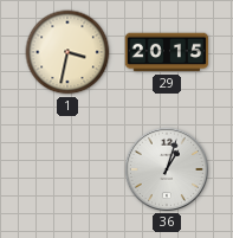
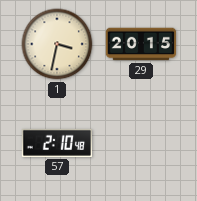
57: none -> 2:10 (56, 143)
36: 1:03 -> none (166, 168)
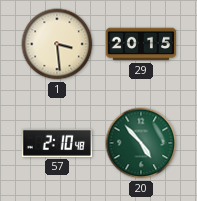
1: 3:32 -> 3:29 (57, 44)
20: none -> 4:53 (141, 143)
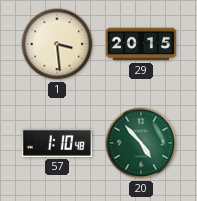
57: 2:10 -> 1:10 (56, 143)
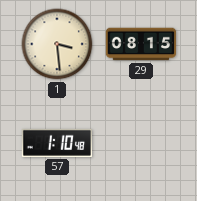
29: 20:15 -> 08:15 (141, 44)
20: 4:53 -> none (141, 143)
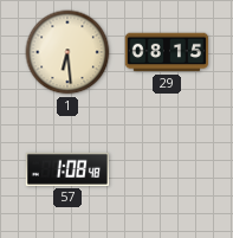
1: 3:29 -> 6:29 (67, 52)
57: 1:10 -> 1:08 (66, 169)
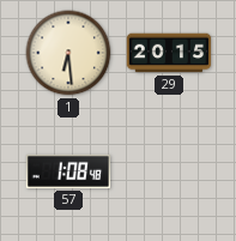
29: 08:15 -> 20:15 (169, 53)
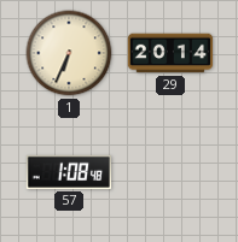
1: 6:29 -> 6:34 (69, 53)
29: 20:15 -> 20:14 (170, 53)
